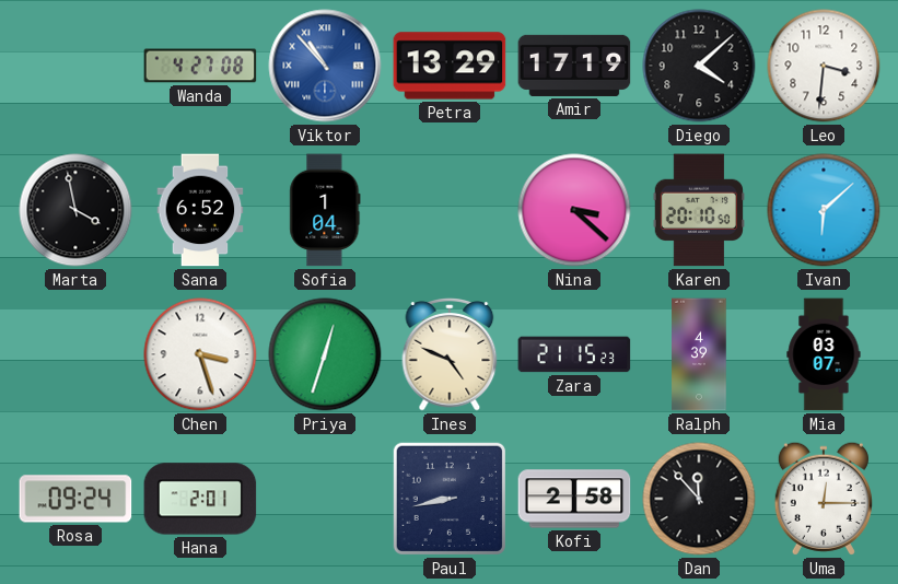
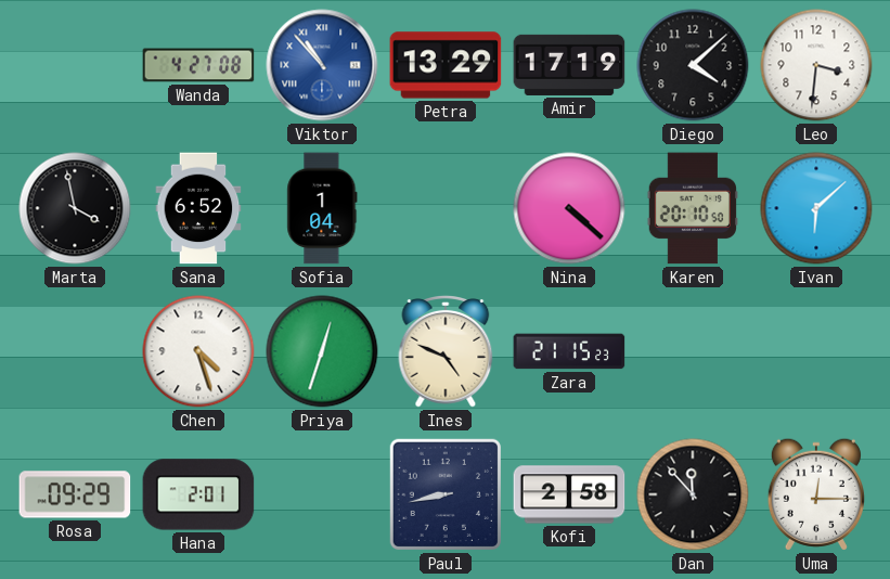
Nina: 3:22 -> 4:22 (569, 208)
Chen: 3:27 -> 4:27 (198, 351)
Ralph: 4:39 -> none (699, 354)
Mia: 03:07 -> none (824, 354)
Rosa: 09:24 -> 09:29 (75, 494)
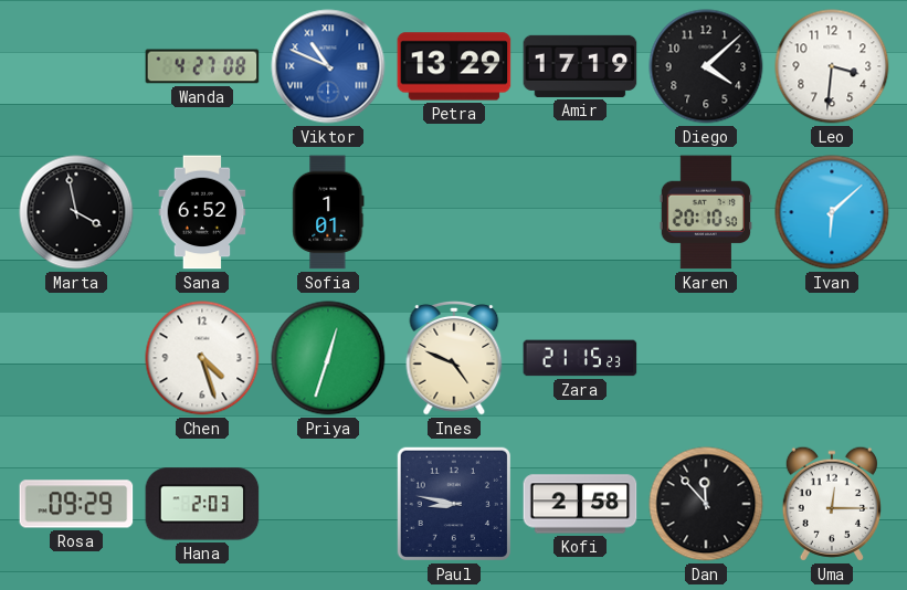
Viktor: 10:53 -> 10:49 (328, 66)
Sofia: 1:04 -> 1:01 (328, 212)
Nina: 4:22 -> none (569, 208)
Hana: 2:01 -> 2:03 (202, 504)
Paul: 8:43 -> 8:47 (454, 504)
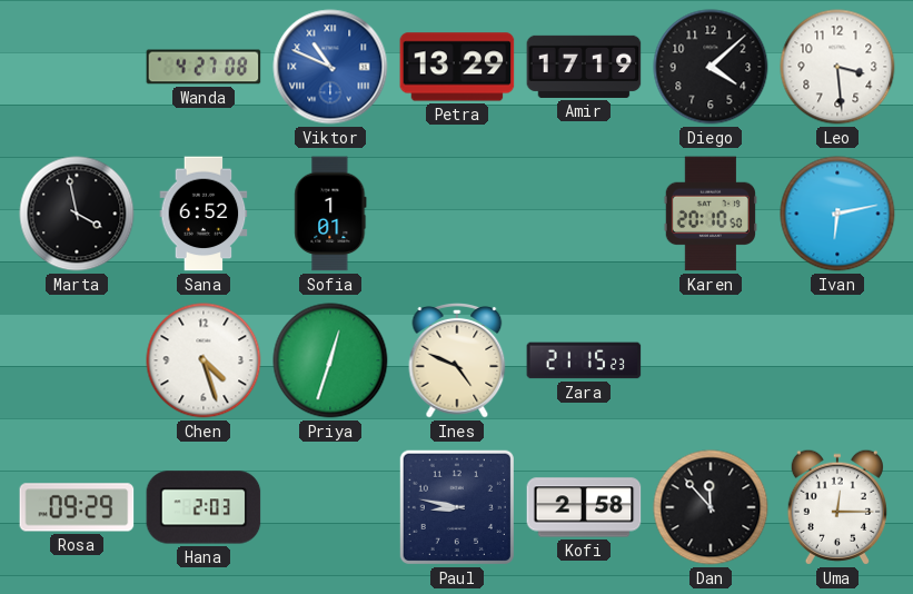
Leo: 3:31 -> 3:29 (837, 67)
Ivan: 6:08 -> 6:13 (837, 214)
